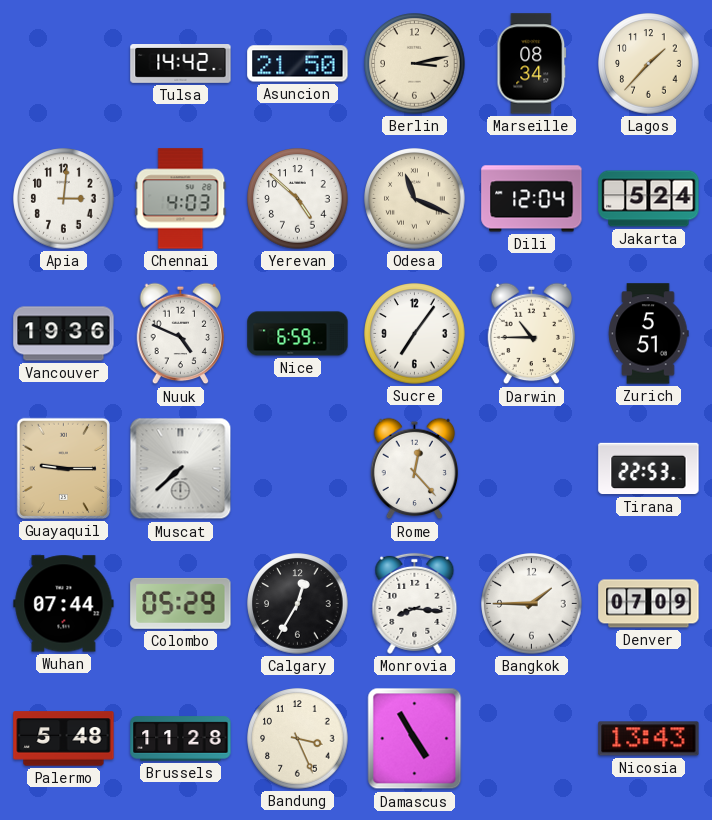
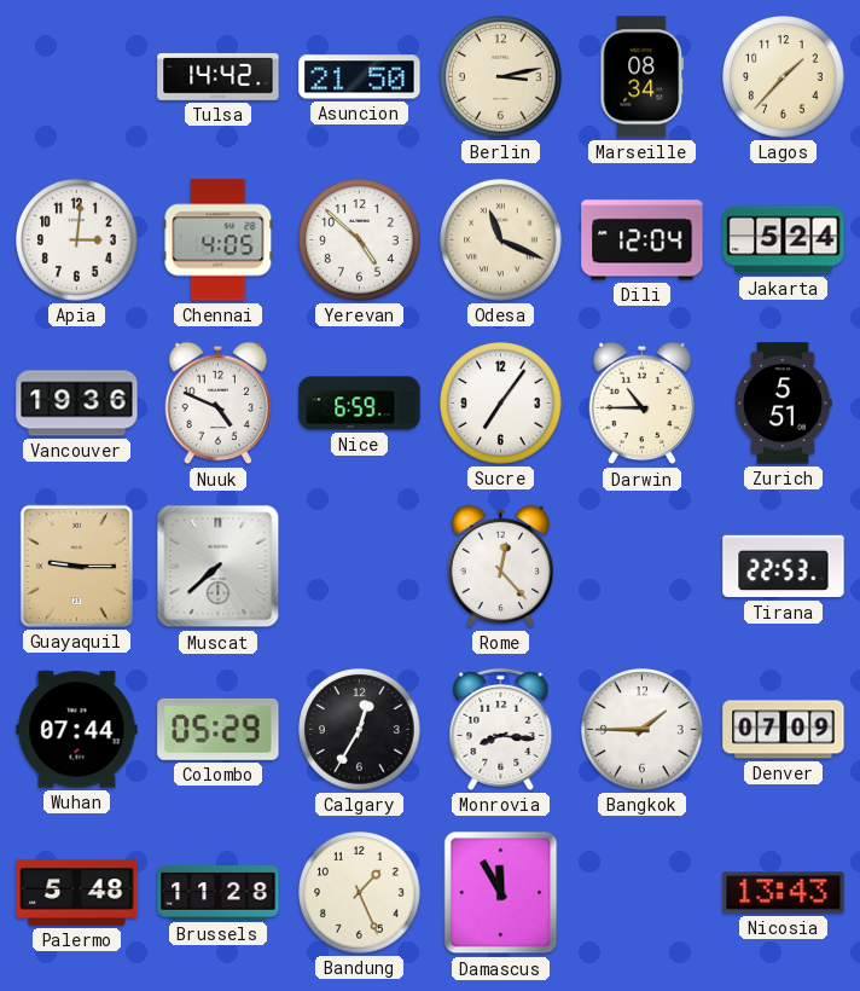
Chennai: 4:03 -> 4:05 (219, 240)
Bandung: 3:26 -> 1:26 (360, 893)
Damascus: 4:55 -> 11:55 (501, 893)
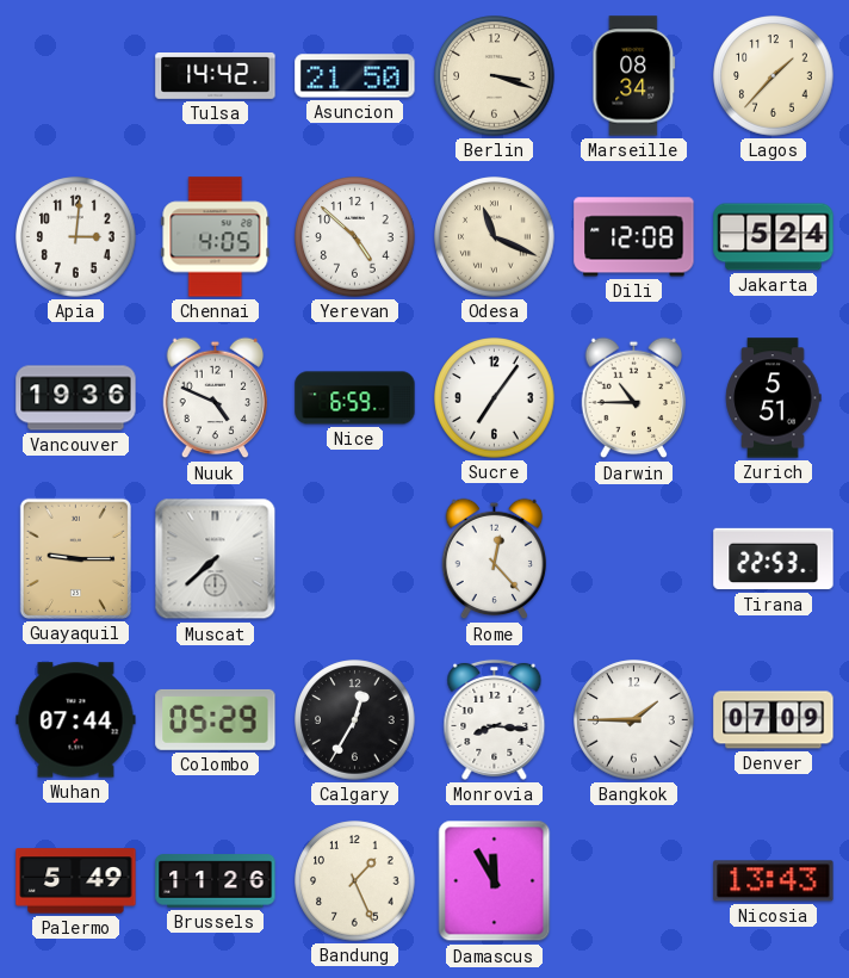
Berlin: 3:13 -> 3:18 (495, 76)
Dili: 12:04 -> 12:08 (634, 237)
Palermo: 5:48 -> 5:49 (76, 881)
Brussels: 11:28 -> 11:26 (216, 881)
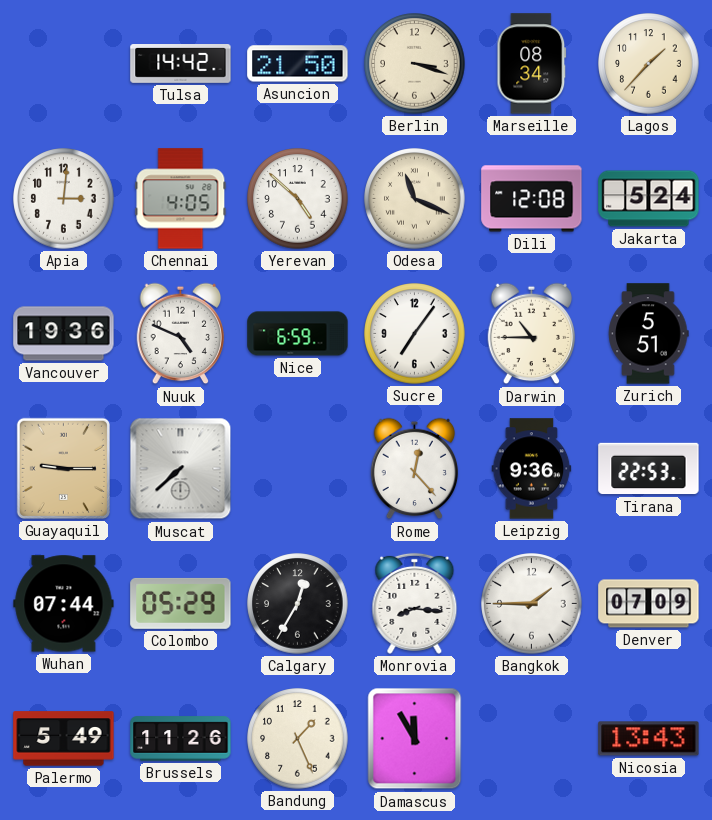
Leipzig: none -> 9:36 (532, 469)
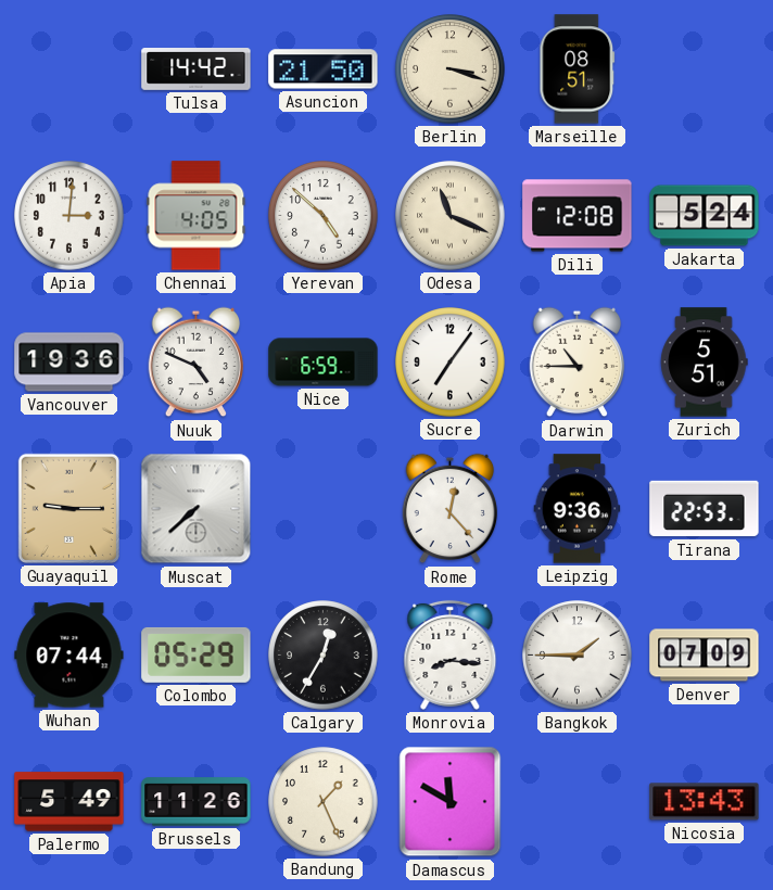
Marseille: 08:34 -> 08:51 (578, 69)
Lagos: 1:37 -> none (649, 64)
Damascus: 11:55 -> 11:50 (451, 802)
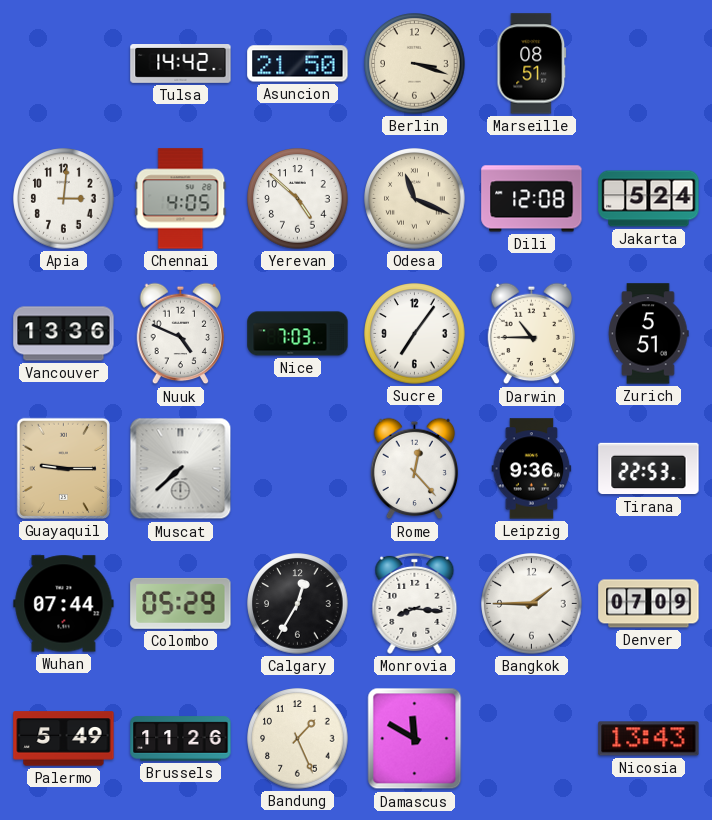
Vancouver: 19:36 -> 13:36 (64, 334)
Nice: 6:59 -> 7:03 (298, 334)
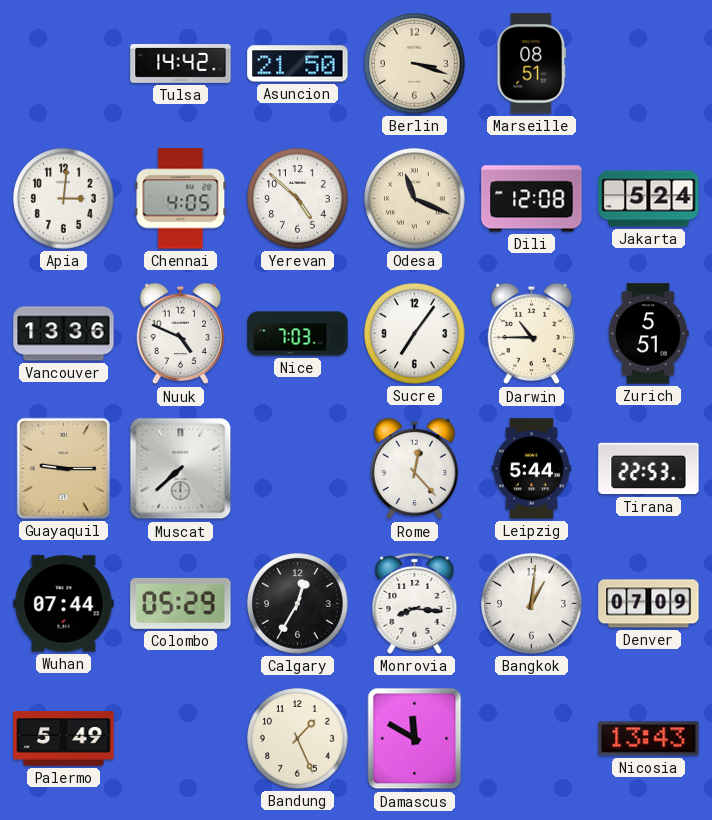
Leipzig: 9:36 -> 5:44 (532, 469)
Bangkok: 1:45 -> 1:01 (532, 604)
Brussels: 11:26 -> none (181, 739)
